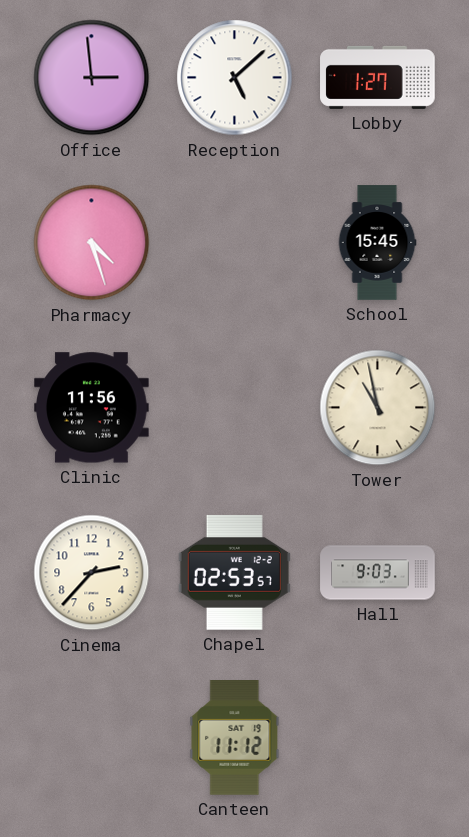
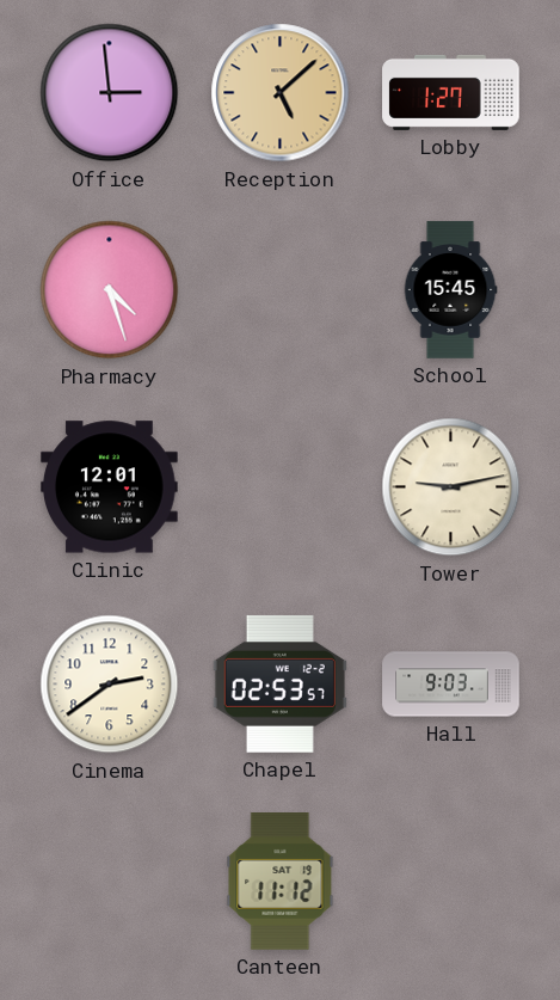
Reception dial: white -> champagne (281, 93)
Clinic: 11:56 -> 12:01 (110, 487)
Tower: 10:58 -> 9:13 (451, 487)
Cinema: 2:37 -> 2:39 (110, 685)
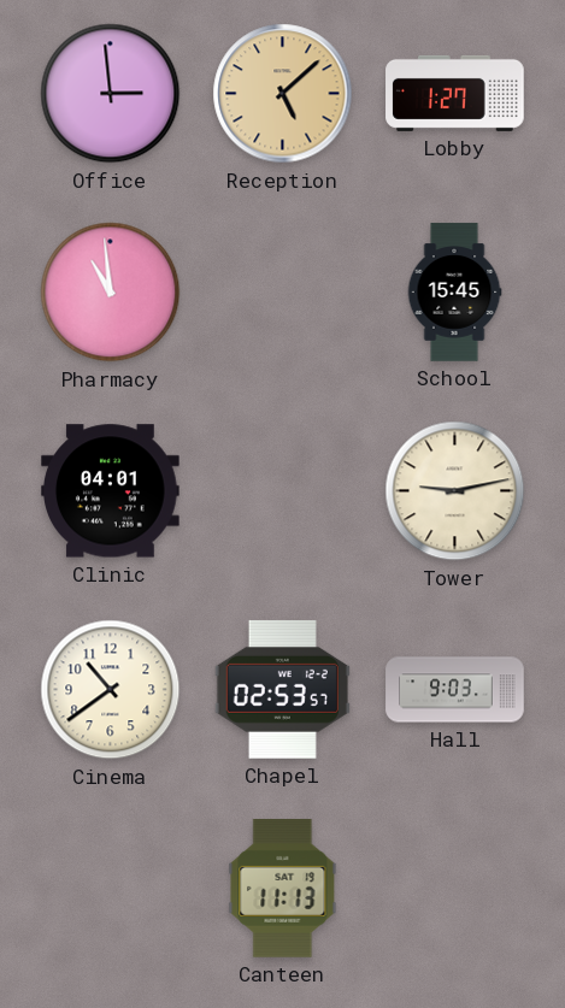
Pharmacy: 4:27 -> 10:59 (111, 293)
Clinic: 12:01 -> 04:01 (111, 491)
Cinema: 2:39 -> 10:39 (111, 690)
Canteen: 11:12 -> 11:13 (283, 889)
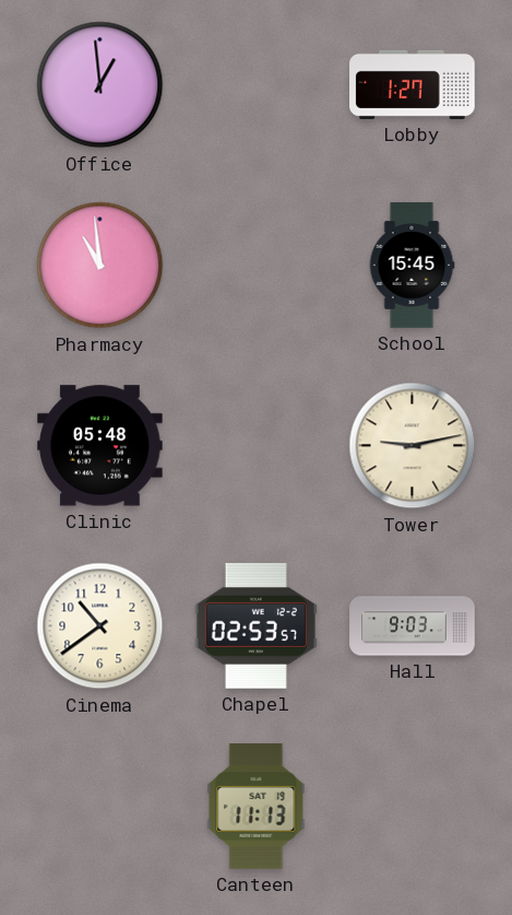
Office: 2:59 -> 12:59 (100, 85)
Reception: 5:08 -> none (283, 94)
Clinic: 04:01 -> 05:48 (100, 446)
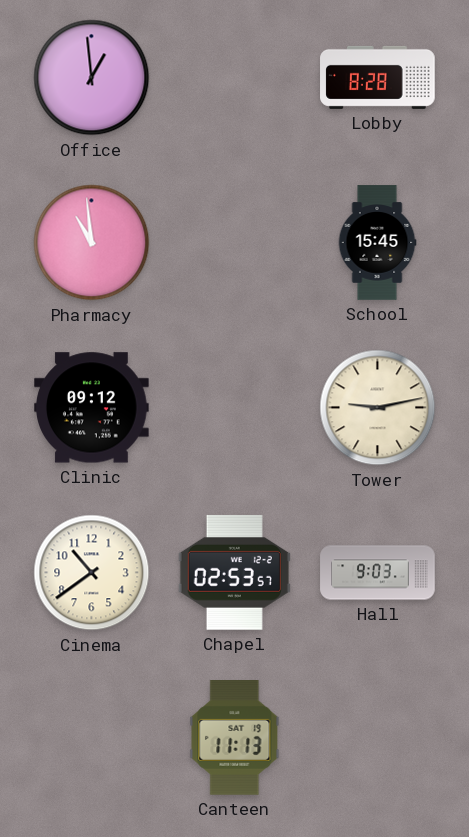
Lobby: 1:27 -> 8:28 (378, 77)
Clinic: 05:48 -> 09:12 (92, 408)
